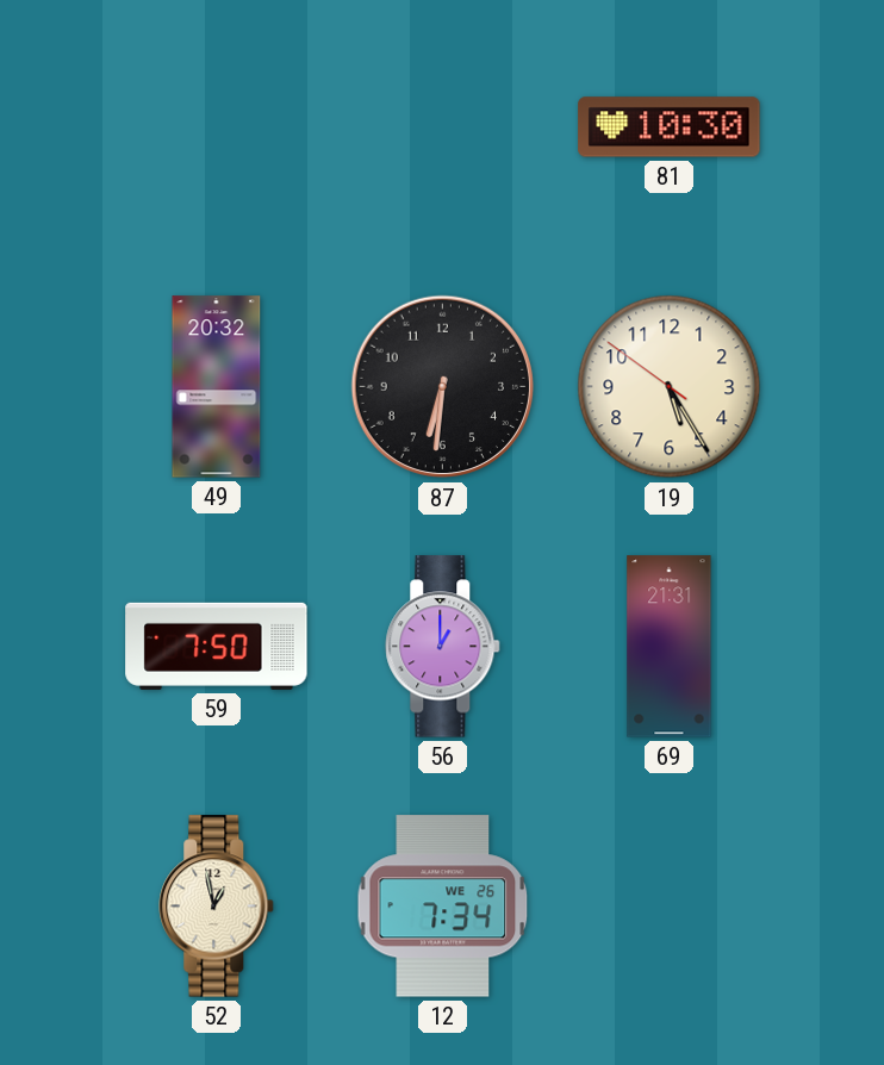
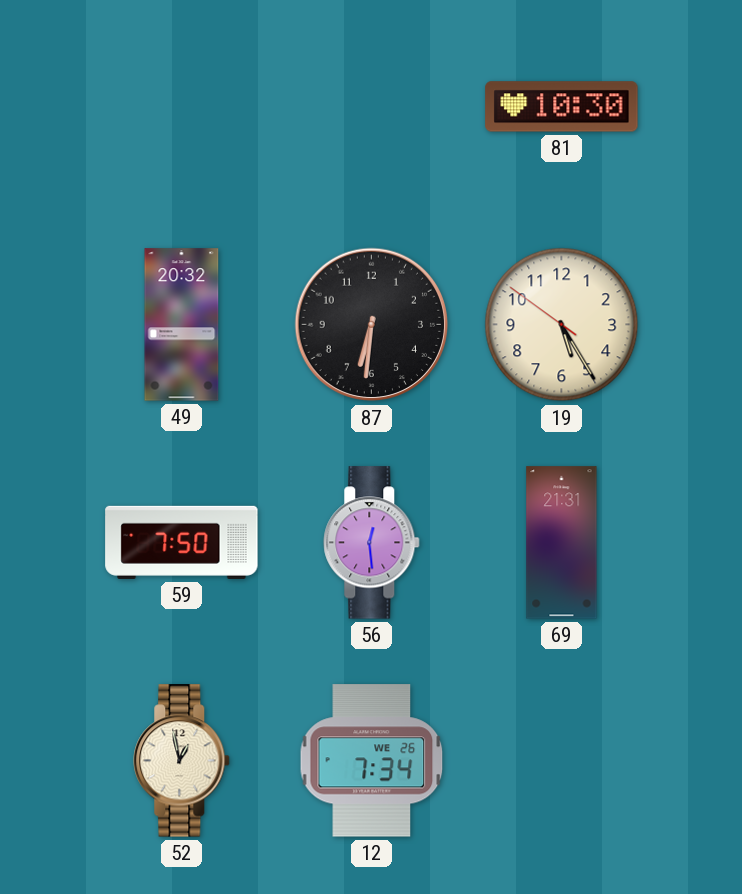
56: 1:00 -> 12:29 (372, 543)
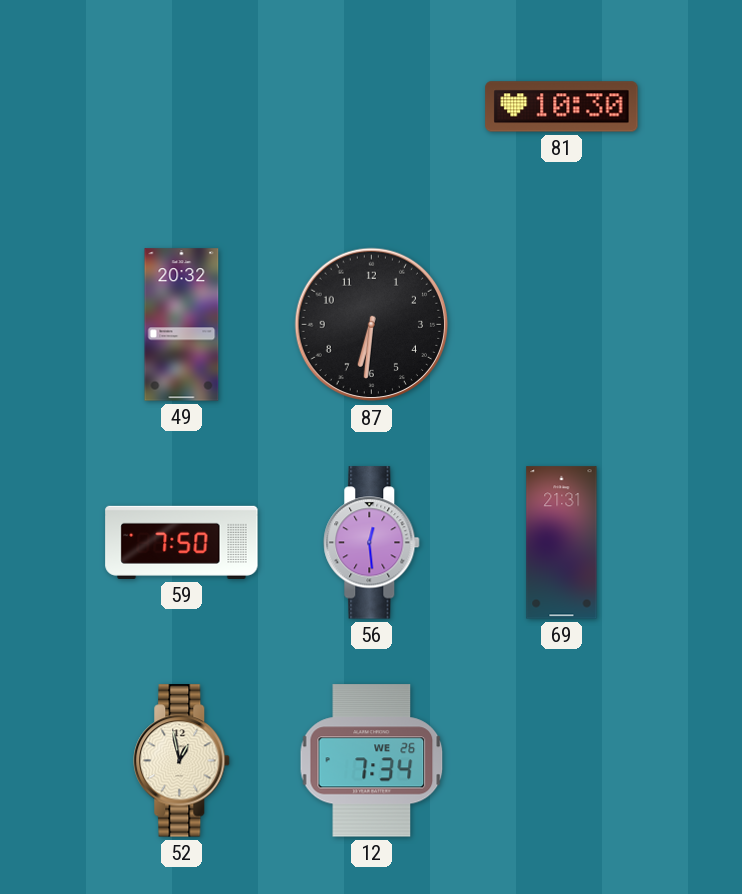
19: 5:24 -> none (562, 325)
